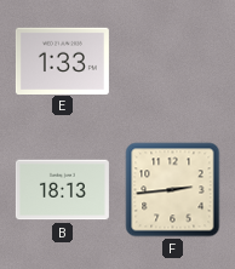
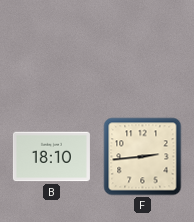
E: 1:33 -> none (62, 61)
B: 18:13 -> 18:10 (51, 157)
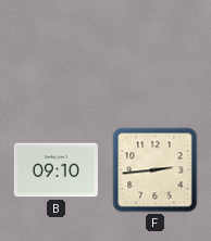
B: 18:10 -> 09:10 (55, 170)
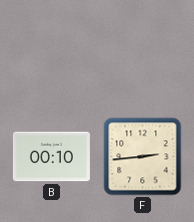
B: 09:10 -> 00:10 (51, 157)
